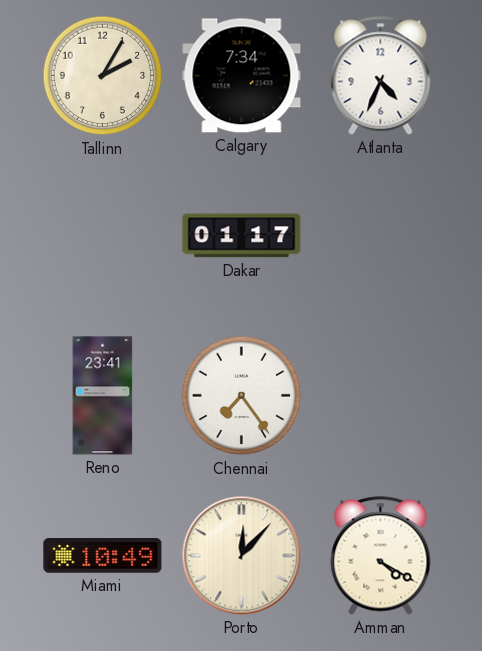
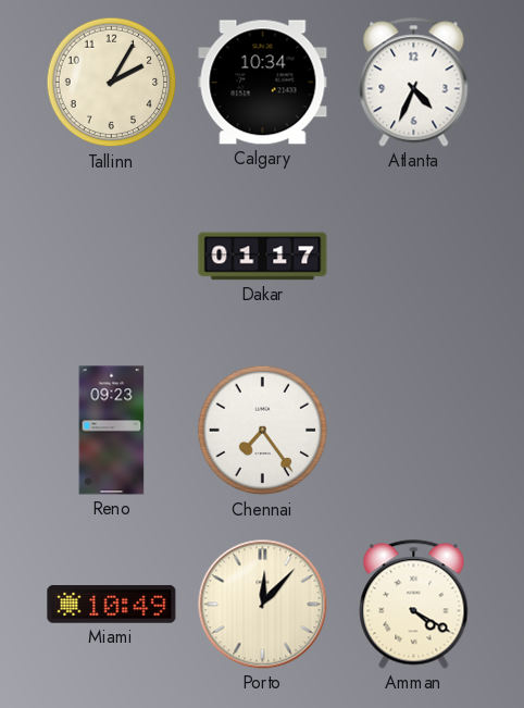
Calgary: 7:34 -> 10:34 (263, 83)
Reno: 23:41 -> 09:23 (112, 431)
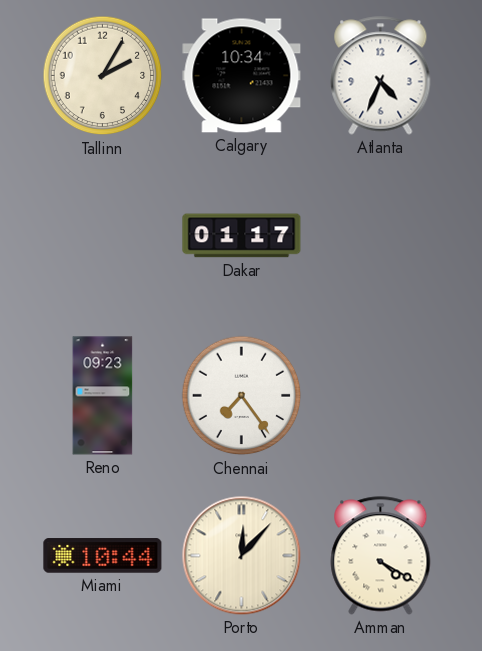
Miami: 10:49 -> 10:44 (103, 556)
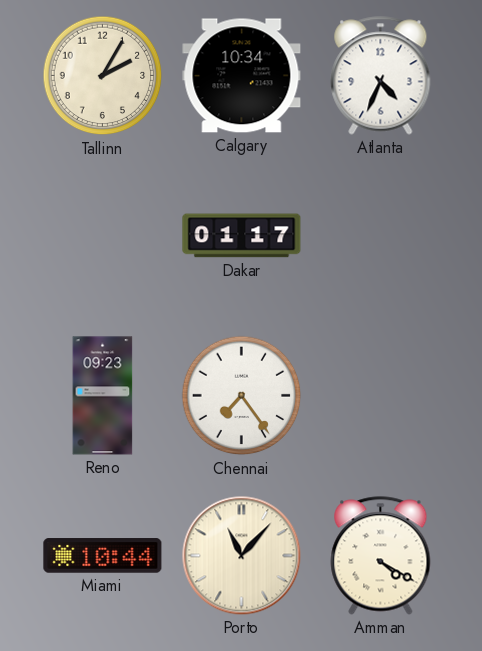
Porto: 12:07 -> 11:07 (242, 556)
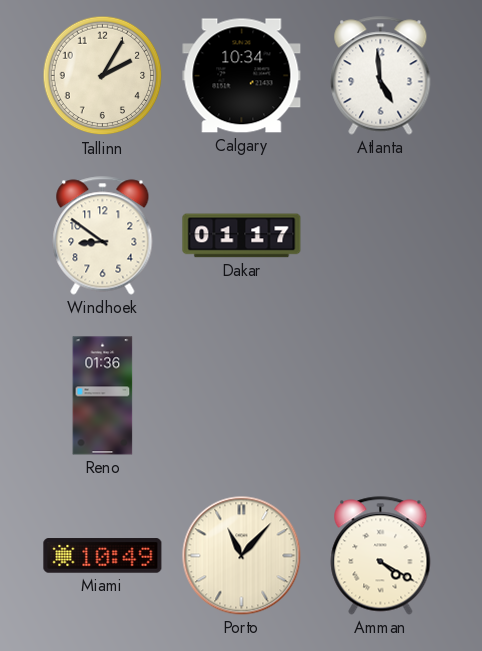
Atlanta: 4:34 -> 4:59 (381, 76)
Windhoek: none -> 8:51 (103, 236)
Reno: 09:23 -> 01:36 (103, 396)
Chennai: 7:24 -> none (242, 396)
Miami: 10:44 -> 10:49 (103, 556)
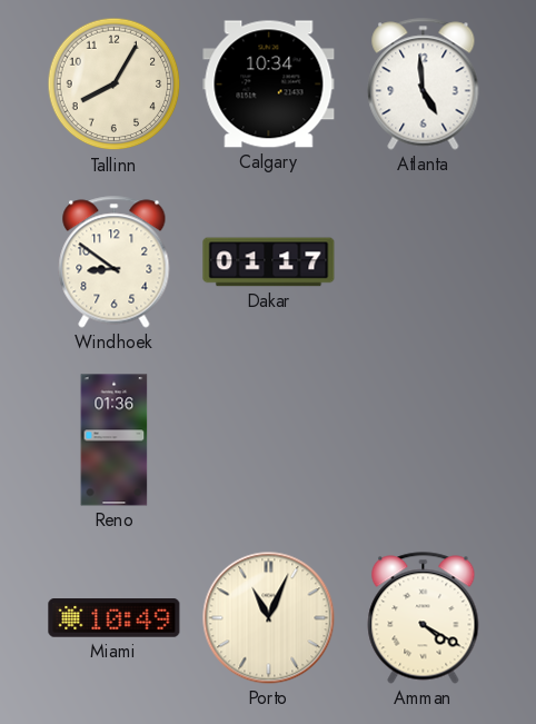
Tallinn: 2:05 -> 8:05 (115, 85)
Porto: 11:07 -> 11:04 (269, 618)
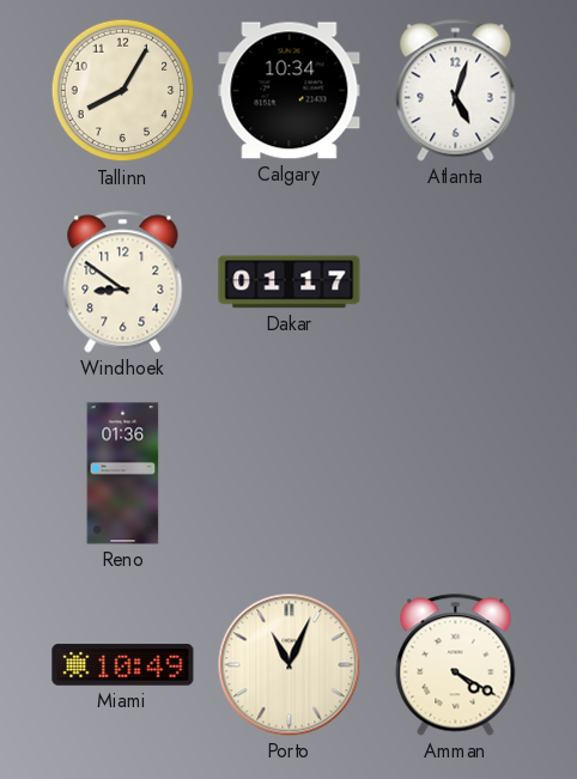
Atlanta: 4:59 -> 5:03 (456, 91)
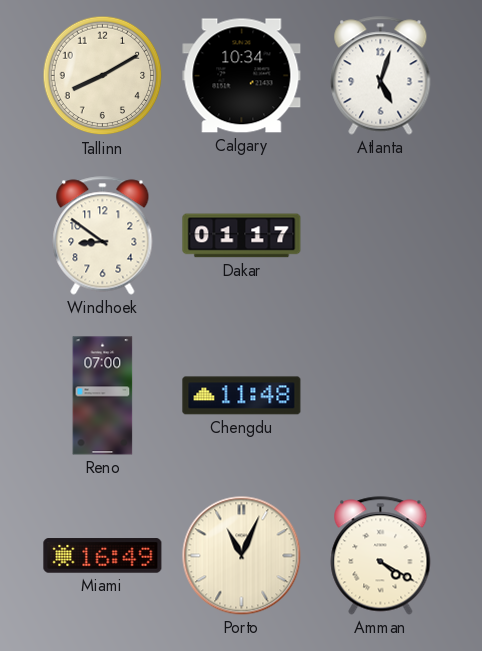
Tallinn: 8:05 -> 8:10 (103, 76)
Reno: 01:36 -> 07:00 (103, 396)
Chengdu: none -> 11:48 (242, 396)
Miami: 10:49 -> 16:49 (103, 556)
